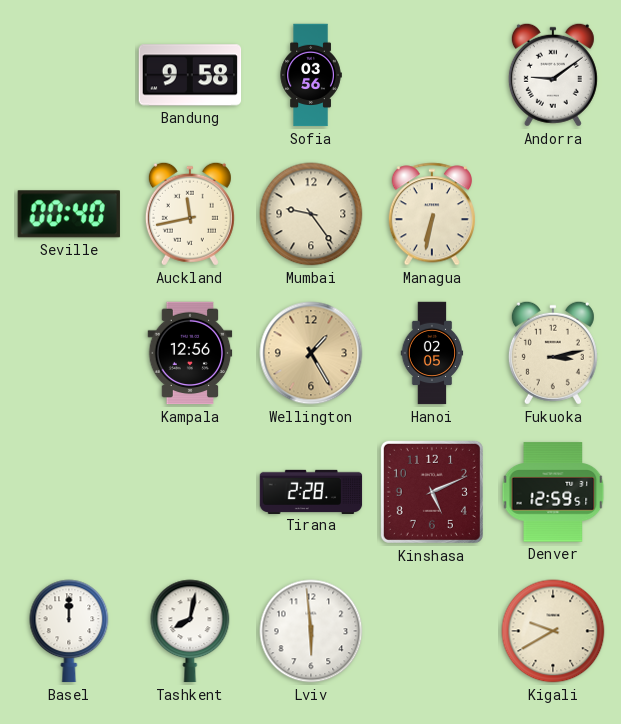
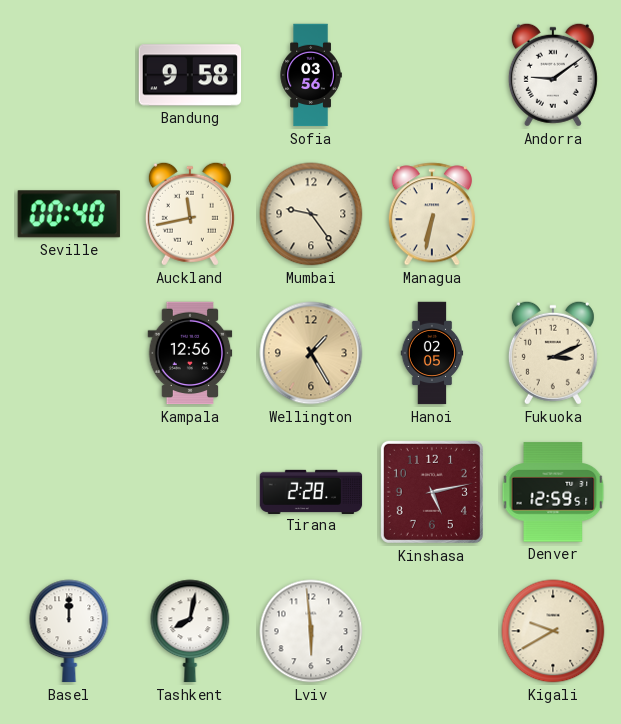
Fukuoka: 3:13 -> 3:11 (553, 353)
Kinshasa: 5:11 -> 5:13 (432, 492)
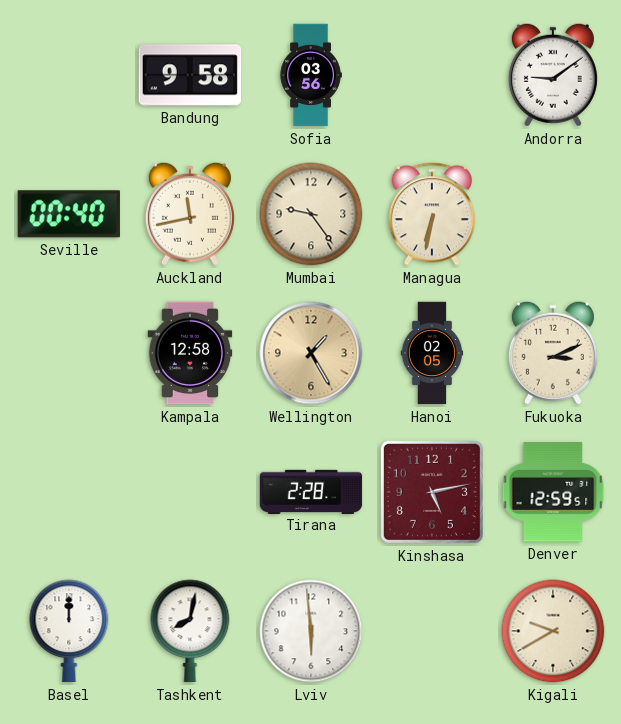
Kampala: 12:56 -> 12:58 (190, 353)
